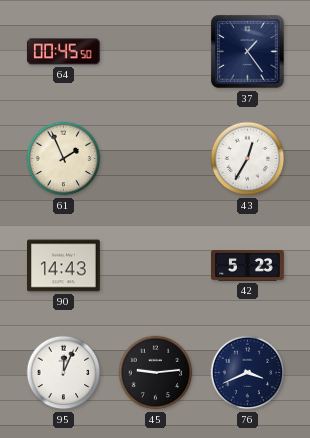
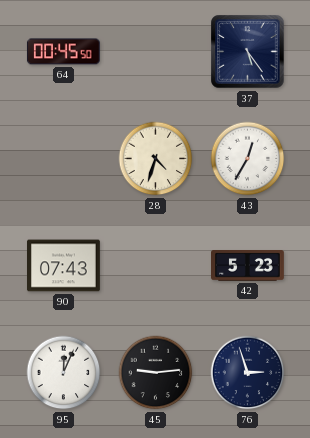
37: 1:24 -> 5:24 (248, 52)
61: 1:56 -> none (64, 159)
28: none -> 4:33 (156, 159)
90: 14:43 -> 07:43 (64, 266)
76: 3:41 -> 2:57 (248, 373)
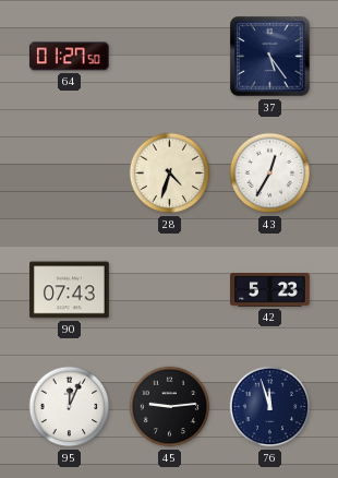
64: 00:45 -> 01:27 (69, 57)
76: 2:57 -> 11:57 (270, 407)
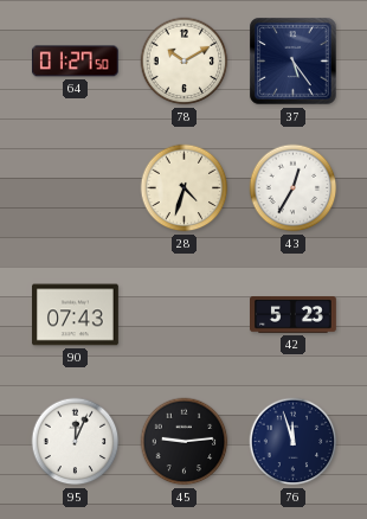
78: none -> 10:10 (185, 62)
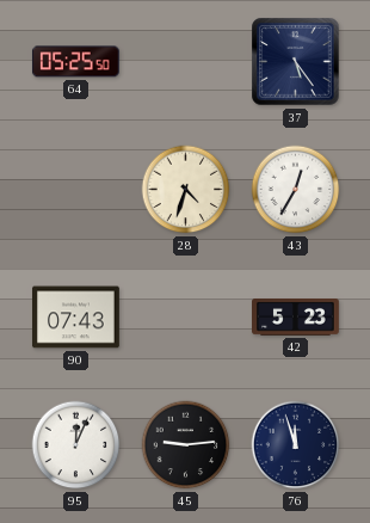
64: 01:27 -> 05:25 (75, 62)
78: 10:10 -> none (185, 62)
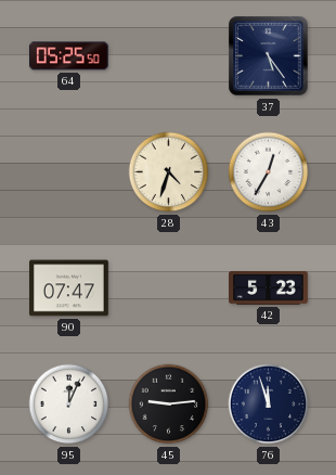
90: 07:43 -> 07:47 (69, 288)
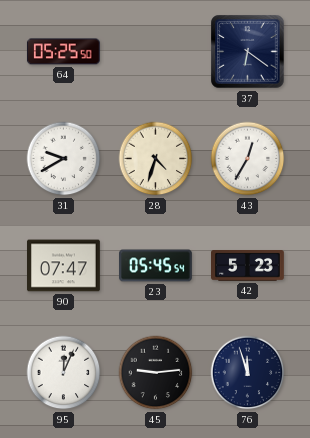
37: 5:24 -> 6:21 (248, 52)
31: none -> 9:40 (64, 159)
23: none -> 05:45 (156, 266)
